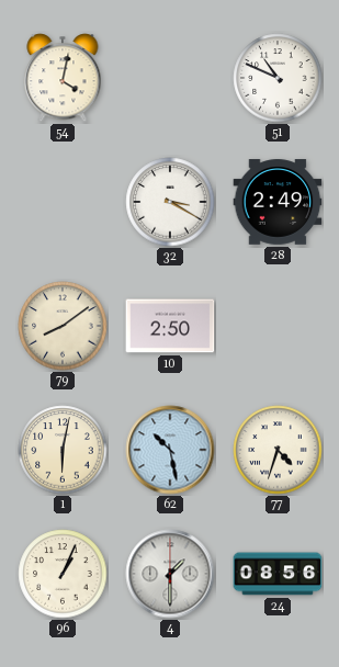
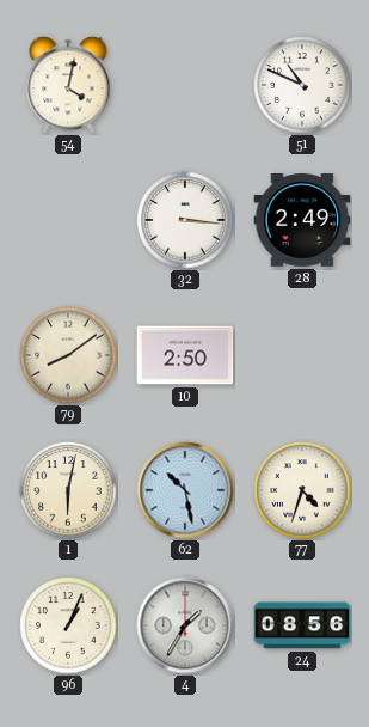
32: 3:20 -> 3:16 (185, 220)
4: 1:30 -> 1:35 (185, 625)
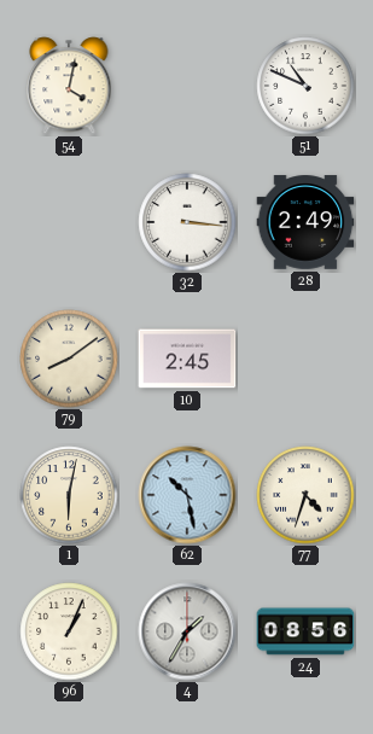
10: 2:50 -> 2:45 (187, 359)
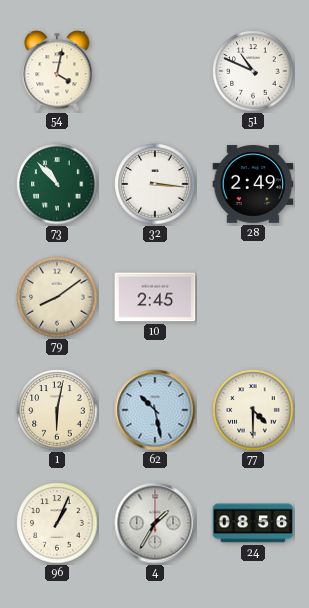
73: none -> 10:53 (57, 184)
77: 4:33 -> 4:30 (253, 410)
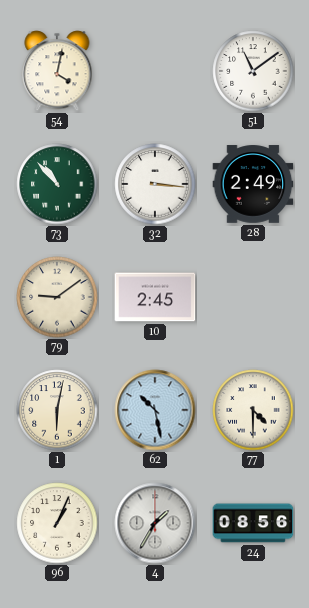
51: 10:49 -> 11:09 (253, 71)
79: 8:09 -> 9:09 (57, 297)
